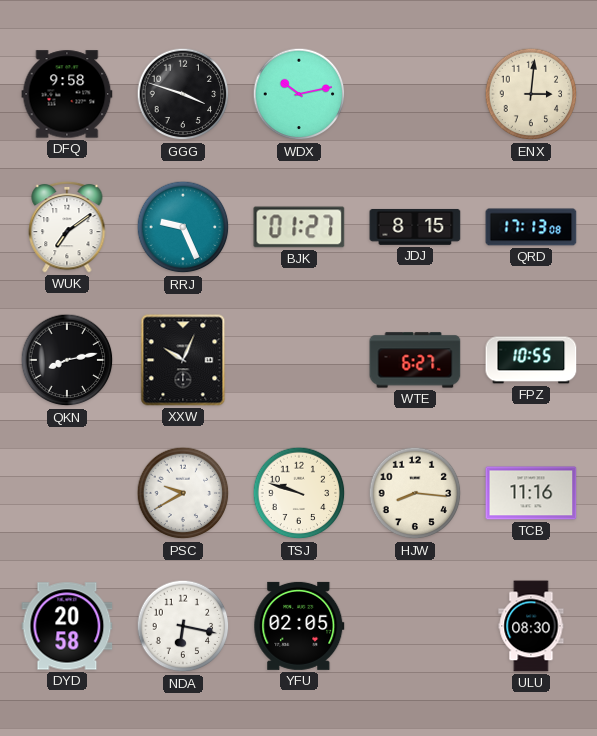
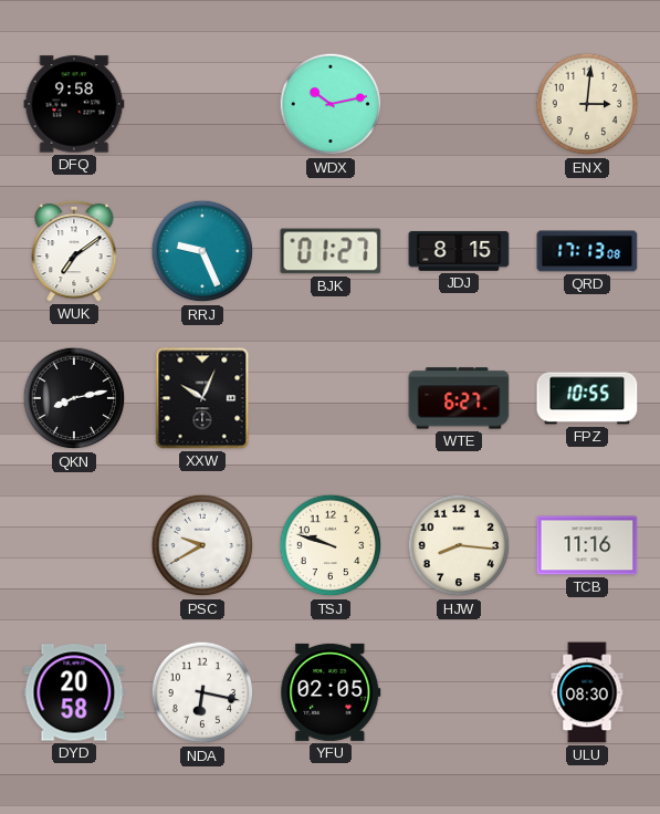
GGG: 3:48 -> none (183, 94)
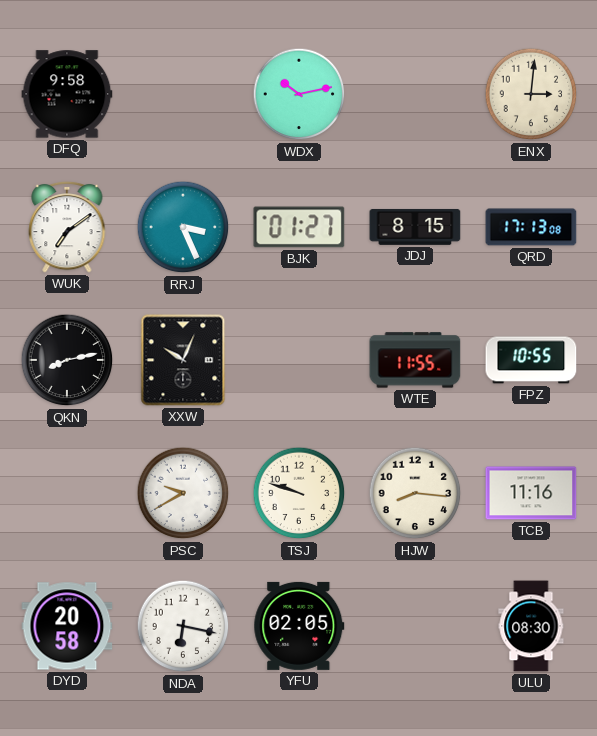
RRJ: 9:26 -> 3:26 (183, 227)
WTE: 6:27 -> 11:55 (415, 360)
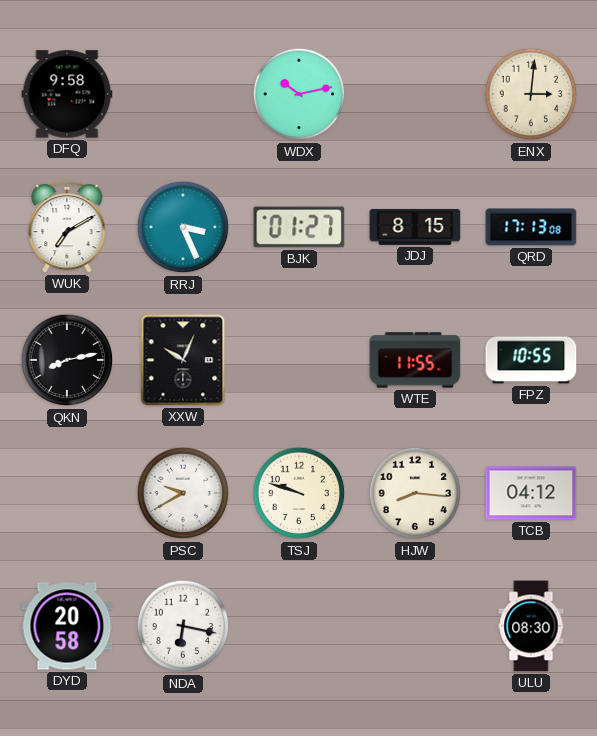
WUK: 7:09 -> 7:10 (67, 227)
TCB: 11:16 -> 04:12 (531, 493)
YFU: 02:05 -> none (299, 626)
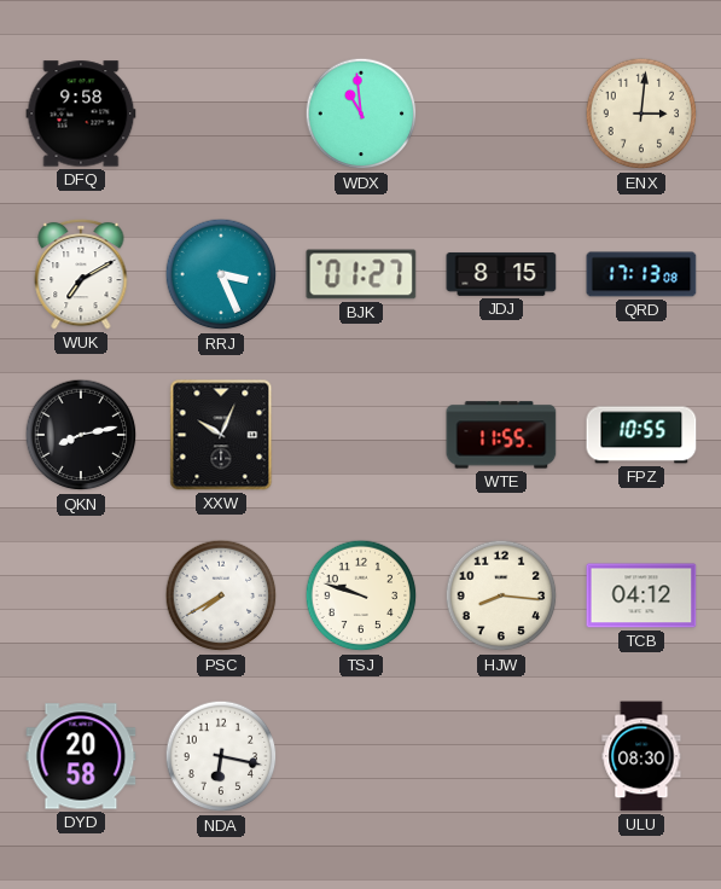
WDX: 10:13 -> 10:59 (361, 114)
PSC: 9:40 -> 7:40 (221, 595)
